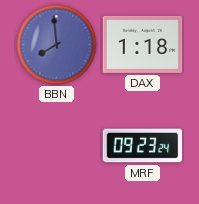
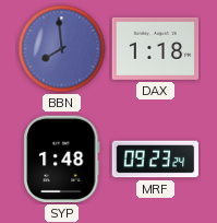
SYP: none -> 1:48 (62, 160)
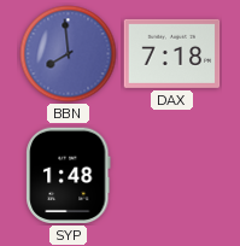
DAX: 1:18 -> 7:18 (172, 53)
MRF: 09:23 -> none (156, 160)
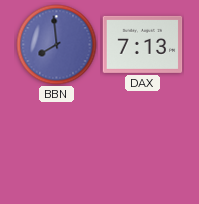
DAX: 7:18 -> 7:13 (143, 44)
SYP: 1:48 -> none (69, 176)
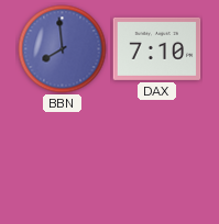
DAX: 7:13 -> 7:10 (157, 48)
